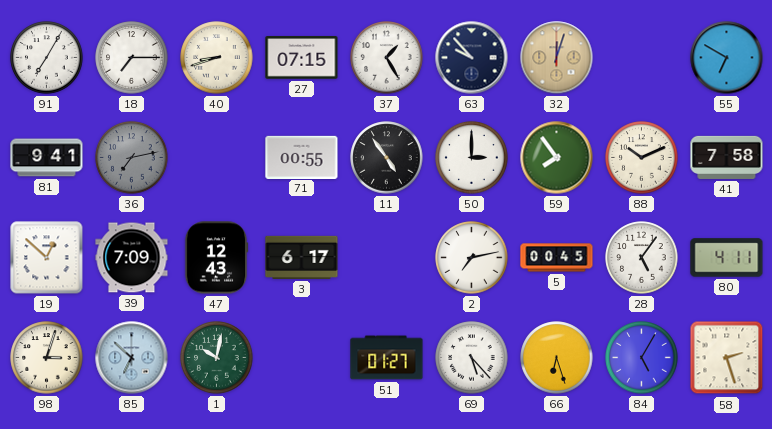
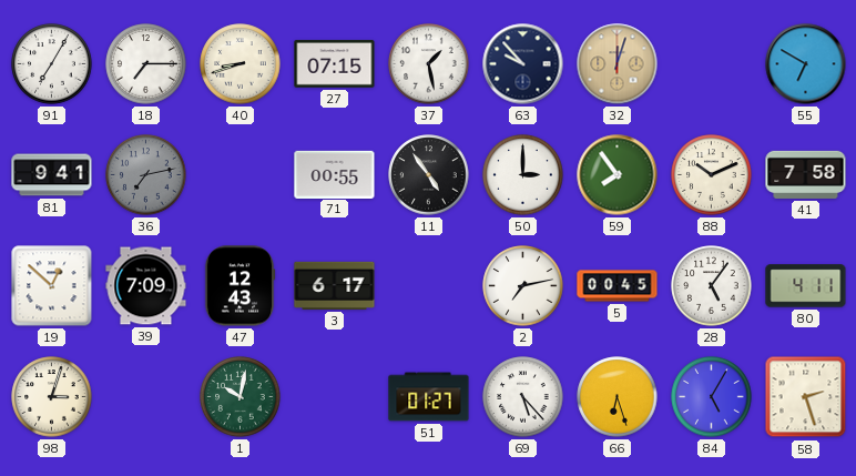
37: 1:25 -> 1:28 (429, 64)
85: 6:52 -> none (132, 358)
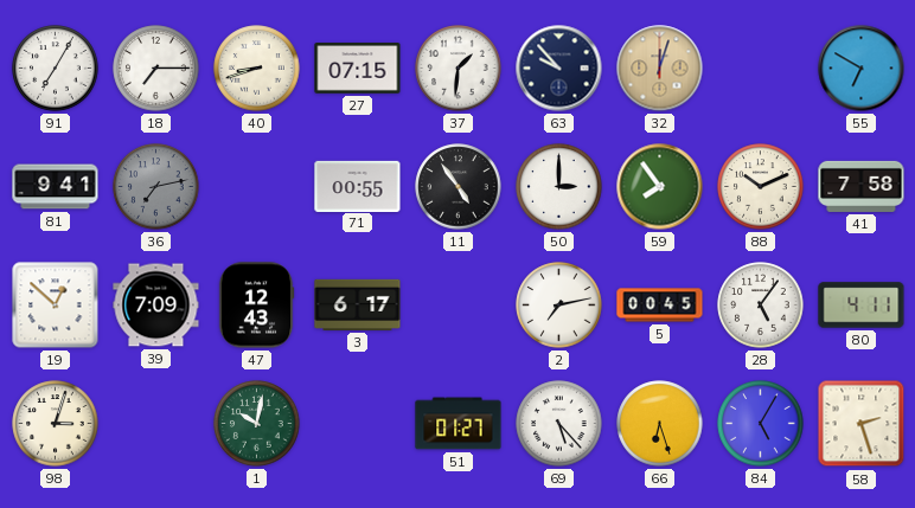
37: 1:28 -> 1:31 (459, 69)
